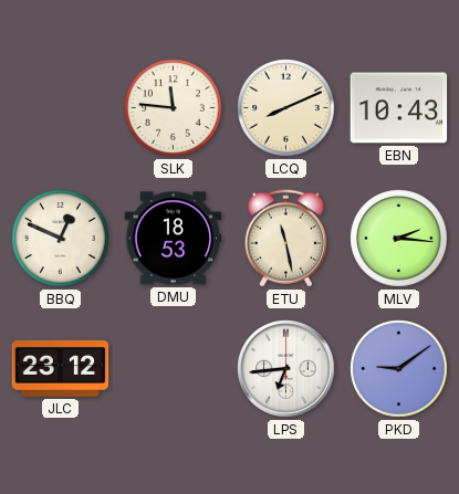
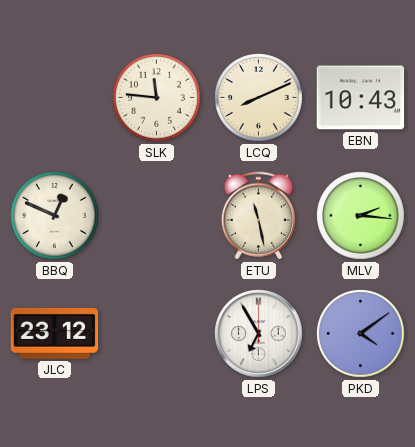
DMU: 18:53 -> none (174, 239)
LPS: 6:44 -> 6:55 (259, 334)
PKD: 9:09 -> 4:09 (361, 334)
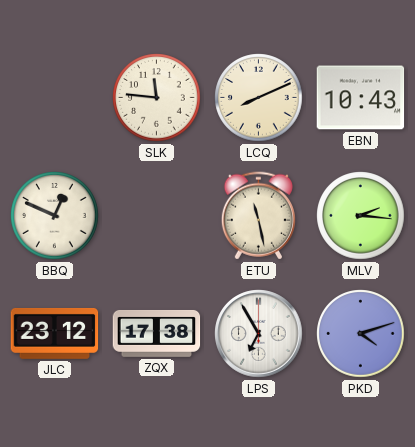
ZQX: none -> 17:38 (157, 333)
PKD: 4:09 -> 4:12 (361, 334)
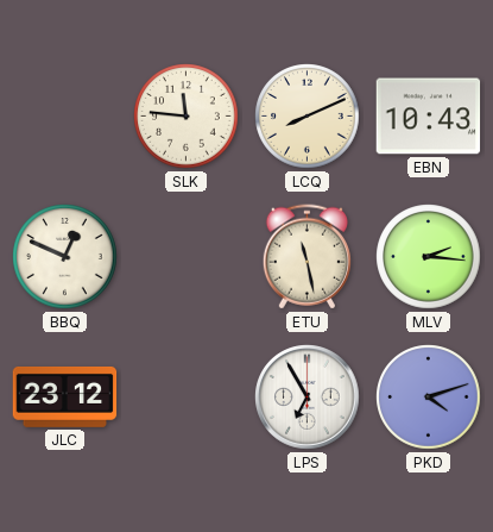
ZQX: 17:38 -> none (157, 333)
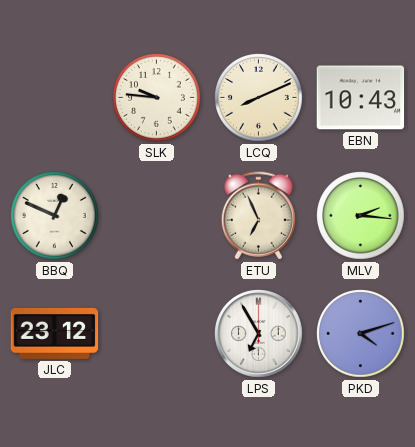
SLK: 11:46 -> 9:46 (157, 98)
ETU: 11:28 -> 6:56 (258, 216)
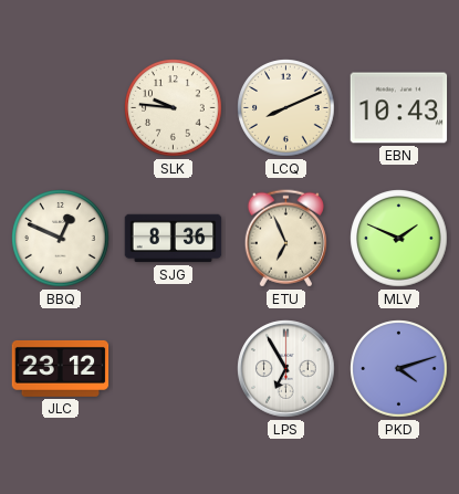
SJG: none -> 8:36 (174, 239)
MLV: 2:16 -> 1:49 (399, 239)
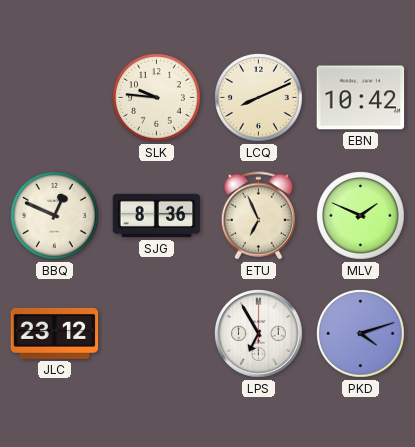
EBN: 10:43 -> 10:42 (361, 98)
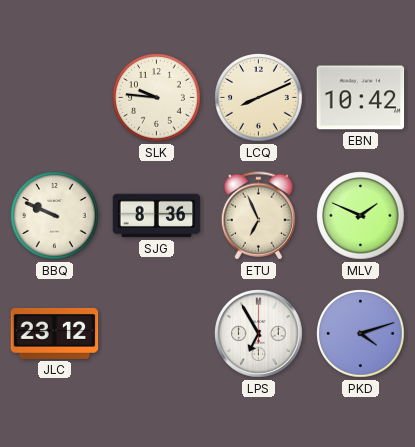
BBQ: 12:49 -> 9:49 (55, 216)
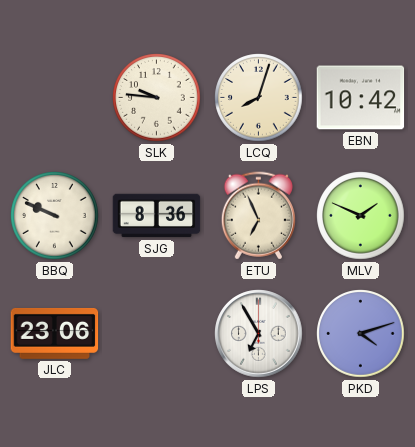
LCQ: 8:11 -> 8:03 (259, 98)
JLC: 23:12 -> 23:06 (55, 333)
